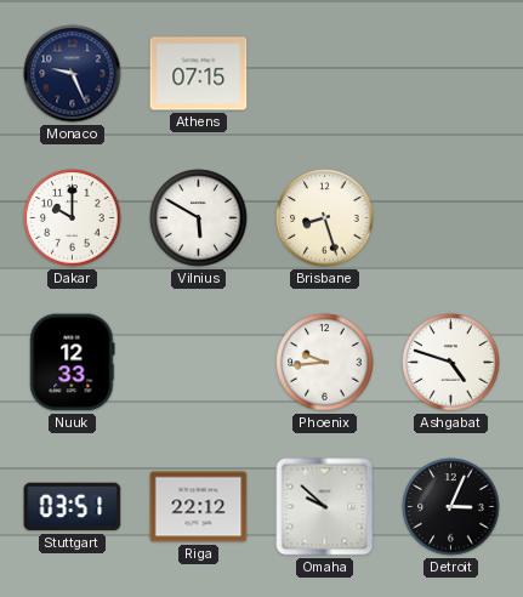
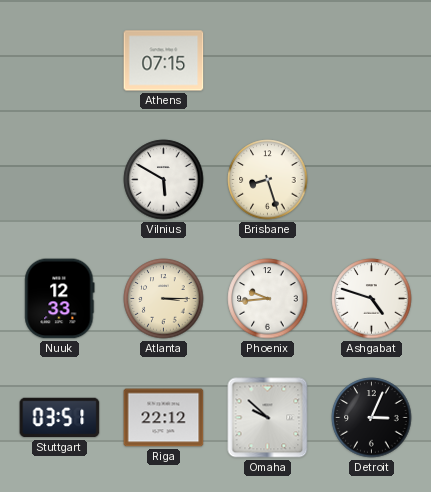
Monaco: 9:26 -> none (73, 74)
Dakar: 10:00 -> none (73, 218)
Atlanta: none -> 3:15 (164, 299)
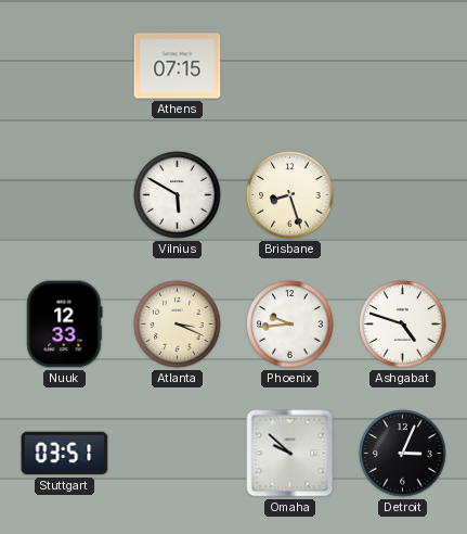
Atlanta: 3:15 -> 3:19 (178, 325)
Riga: 22:12 -> none (164, 418)
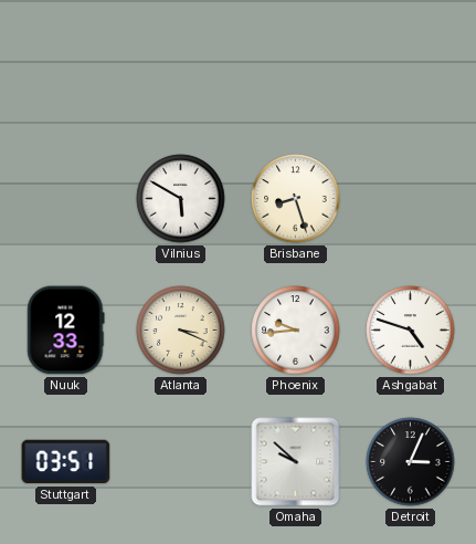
Athens: 07:15 -> none (178, 66)
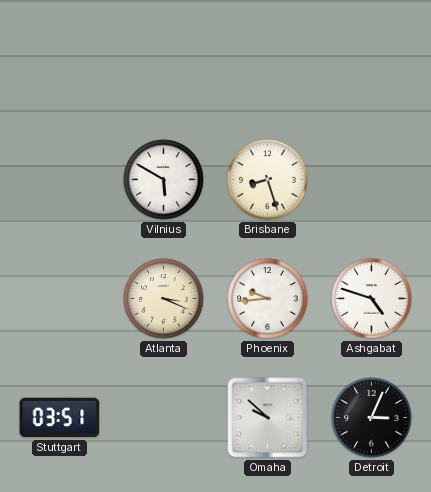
Nuuk: 12:33 -> none (66, 331)
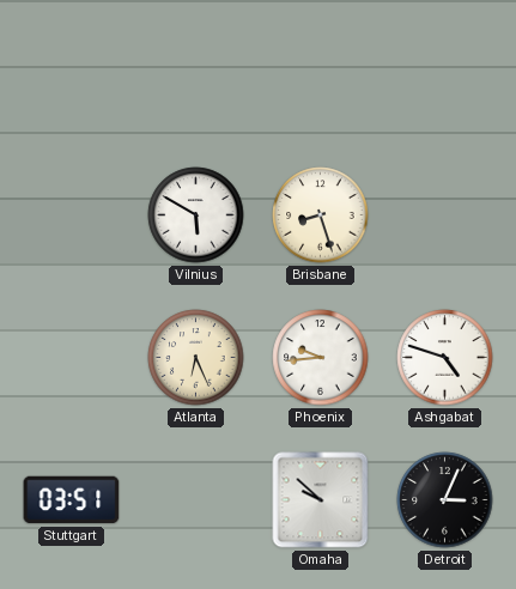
Atlanta: 3:19 -> 6:26 (196, 358)
